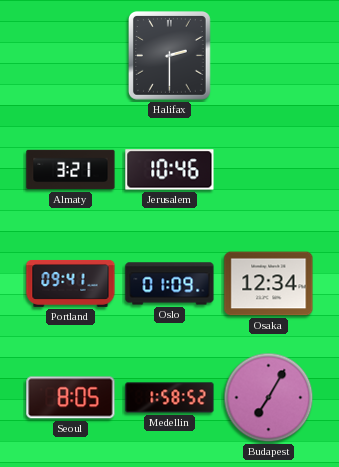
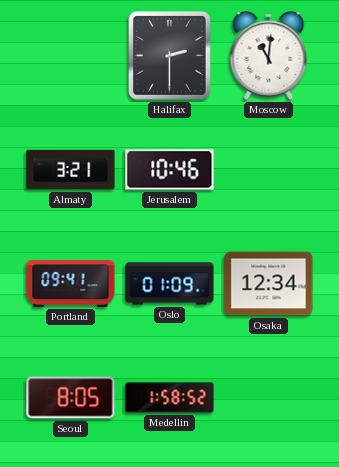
Moscow: none -> 11:01 (269, 56)
Budapest: 7:05 -> none (269, 398)
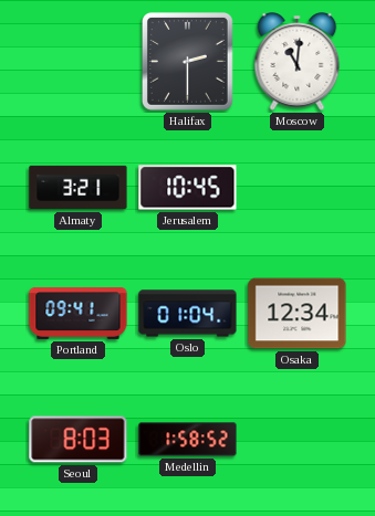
Jerusalem: 10:46 -> 10:45 (188, 188)
Oslo: 01:09 -> 01:04 (188, 314)
Seoul: 8:05 -> 8:03 (79, 440)
